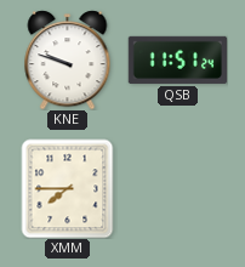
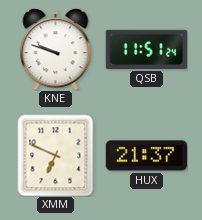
XMM: 7:45 -> 6:49 (56, 155)
HUX: none -> 21:37 (146, 156)
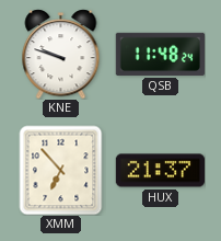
QSB: 11:51 -> 11:48 (160, 54)
XMM: 6:49 -> 6:53 (61, 170)
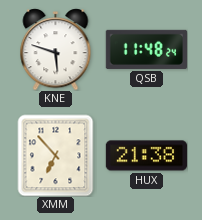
KNE: 9:48 -> 5:48 (56, 49)
HUX: 21:37 -> 21:38 (146, 156)
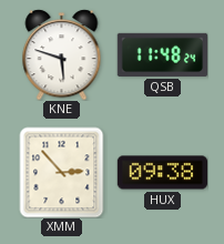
XMM: 6:53 -> 2:53 (62, 172)
HUX: 21:38 -> 09:38 (162, 173)
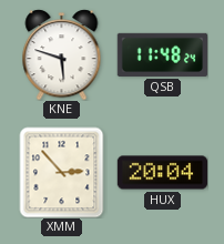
HUX: 09:38 -> 20:04 (162, 173)
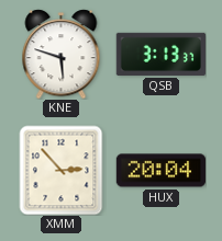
QSB: 11:48 -> 3:13 (160, 54)
